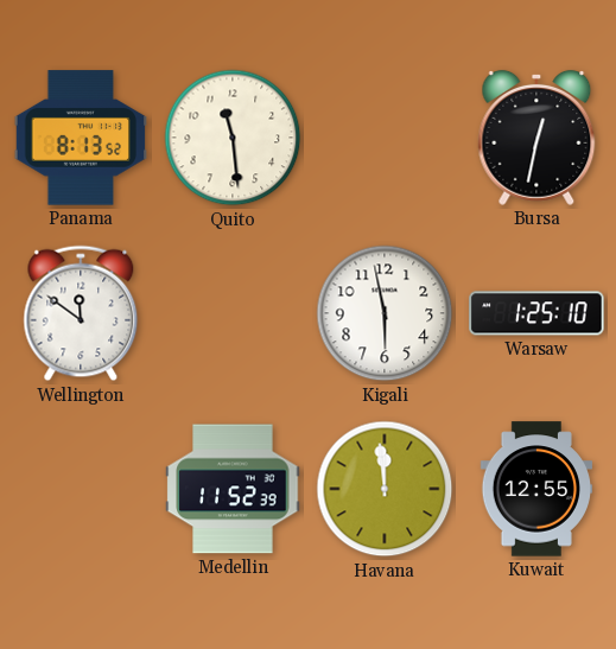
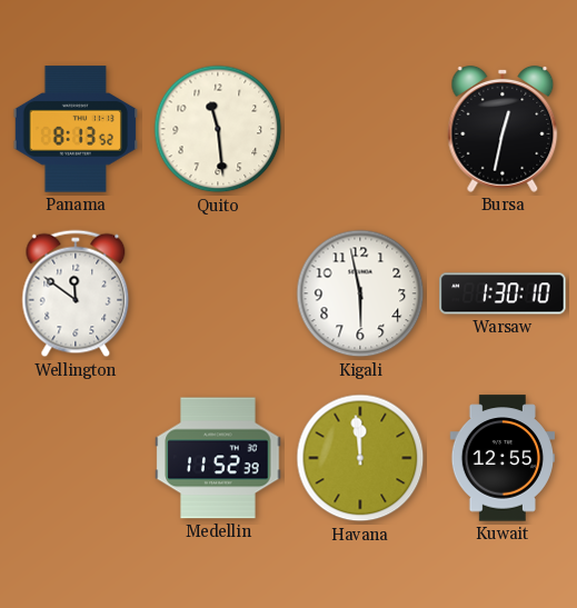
Warsaw: 1:25 -> 1:30 (503, 293)
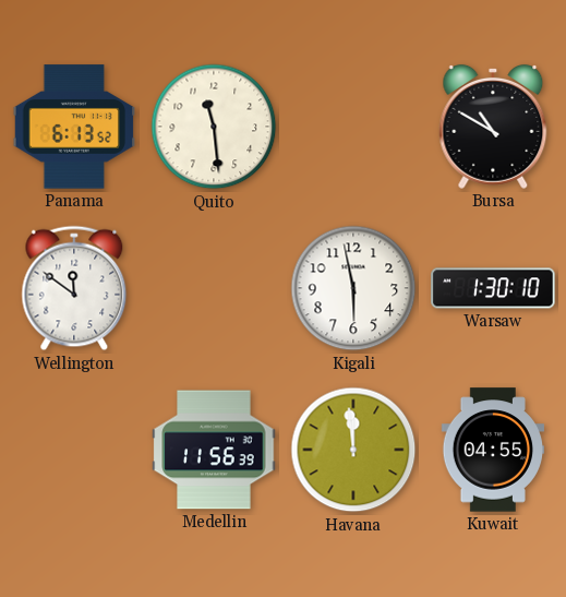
Panama: 8:13 -> 6:13 (73, 127)
Bursa: 12:32 -> 10:50 (493, 127)
Medellin: 11:52 -> 11:56 (214, 450)
Kuwait: 12:55 -> 04:55 (493, 450)
